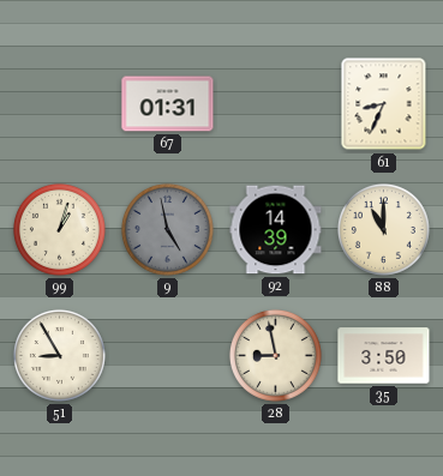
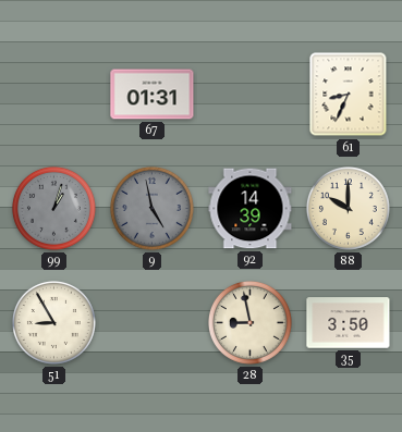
99 dial: cream -> grey (53, 208)
88: 11:00 -> 10:00 (348, 208)
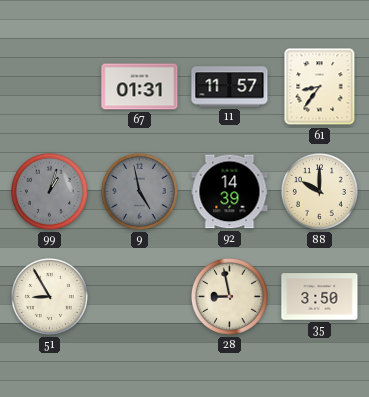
11: none -> 11:57 (230, 87)
61: 8:34 -> 8:36 (320, 87)
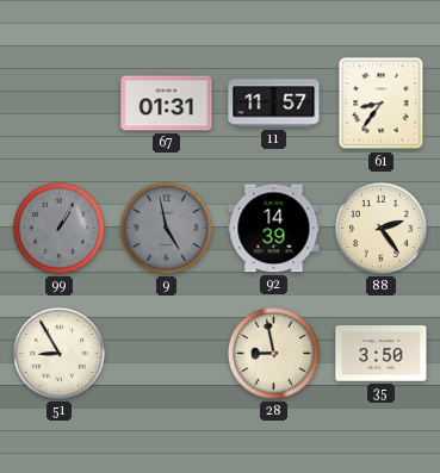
99: 1:03 -> 1:05 (58, 228)
88: 10:00 -> 2:24 (380, 228)
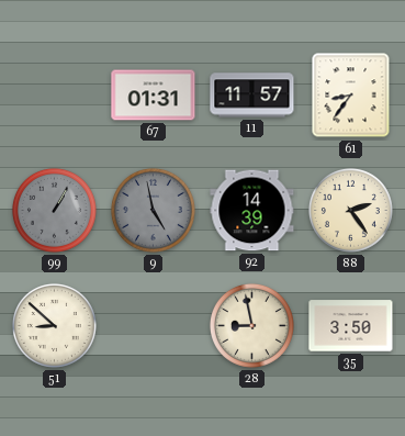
51: 8:55 -> 8:52 (54, 325)
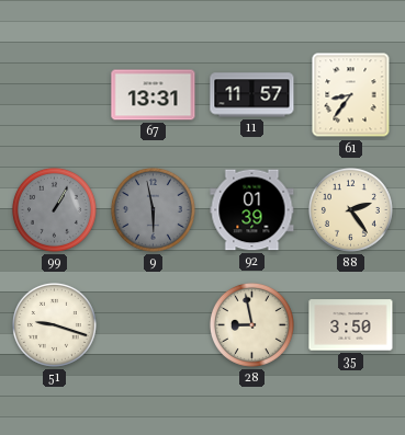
67: 01:31 -> 13:31 (154, 95)
9: 4:58 -> 5:58 (153, 209)
92: 14:39 -> 01:39 (252, 210)
51: 8:52 -> 9:18 (54, 324)
